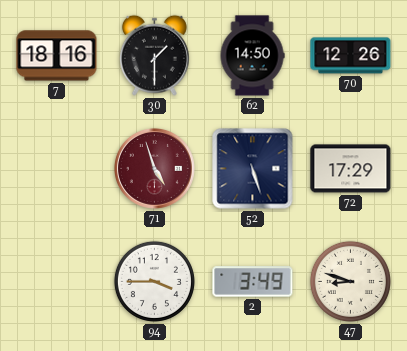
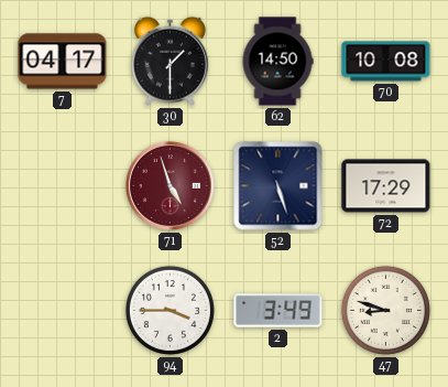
7: 18:16 -> 04:17 (63, 62)
70: 12:26 -> 10:08 (386, 62)
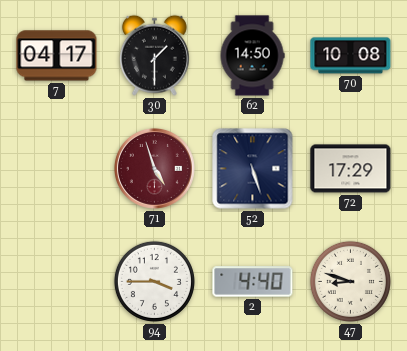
2: 3:49 -> 4:40 (253, 282)
